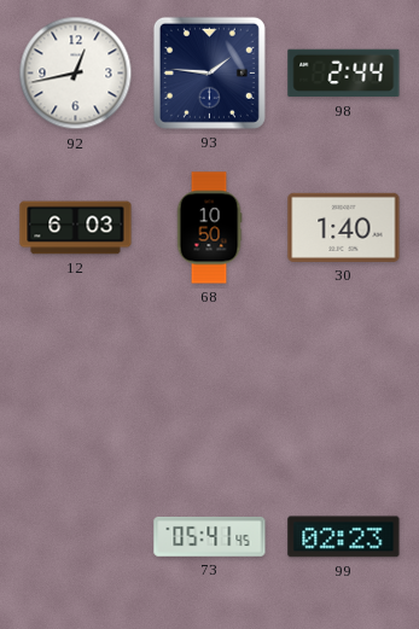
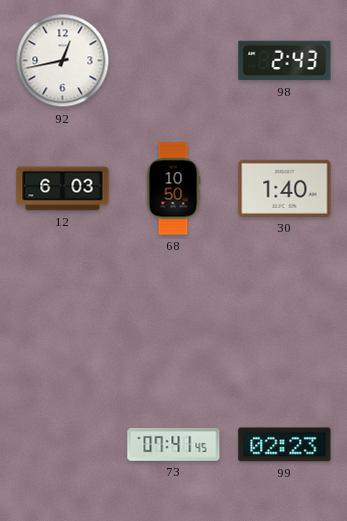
93: 1:46 -> none (209, 72)
98: 2:44 -> 2:43 (285, 61)
73: 05:41 -> 07:41 (174, 444)
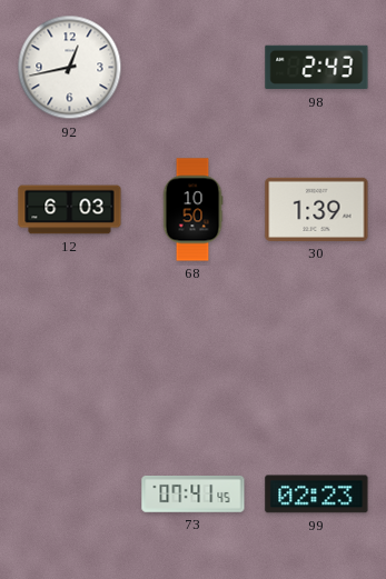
30: 1:40 -> 1:39 (317, 209)
